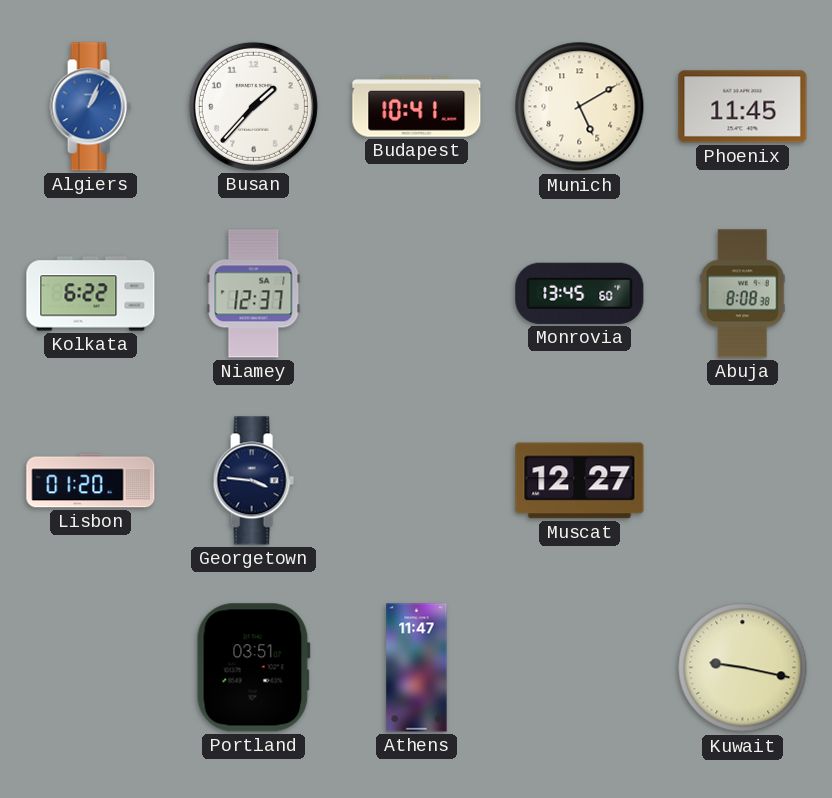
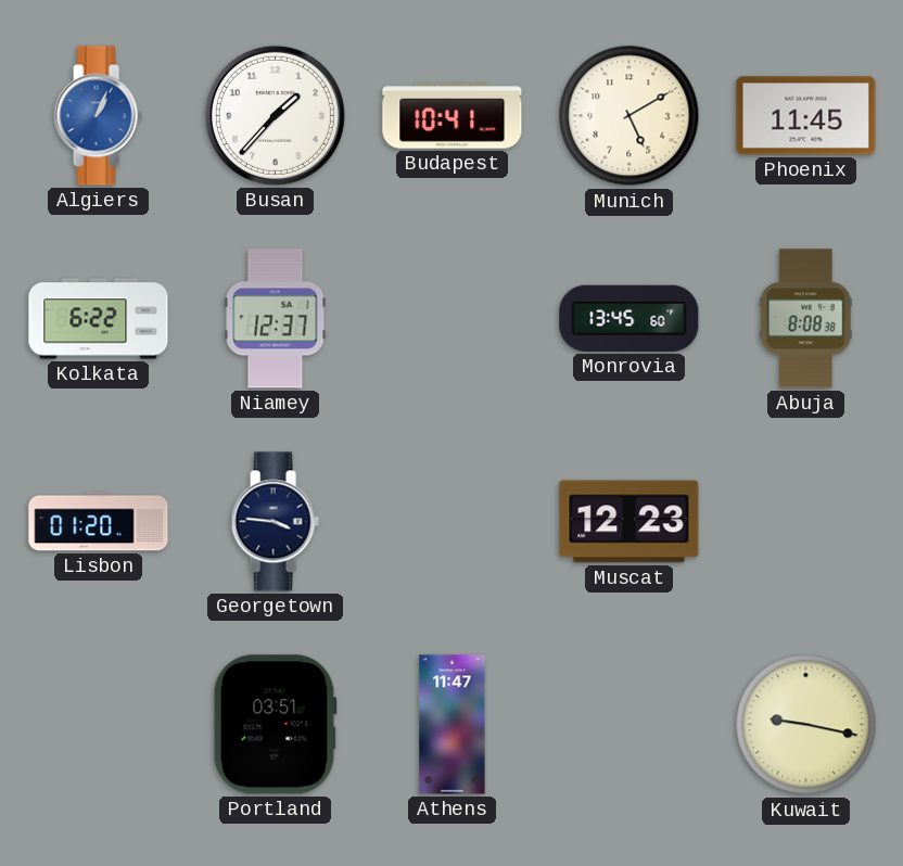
Muscat: 12:27 -> 12:23 (629, 522)
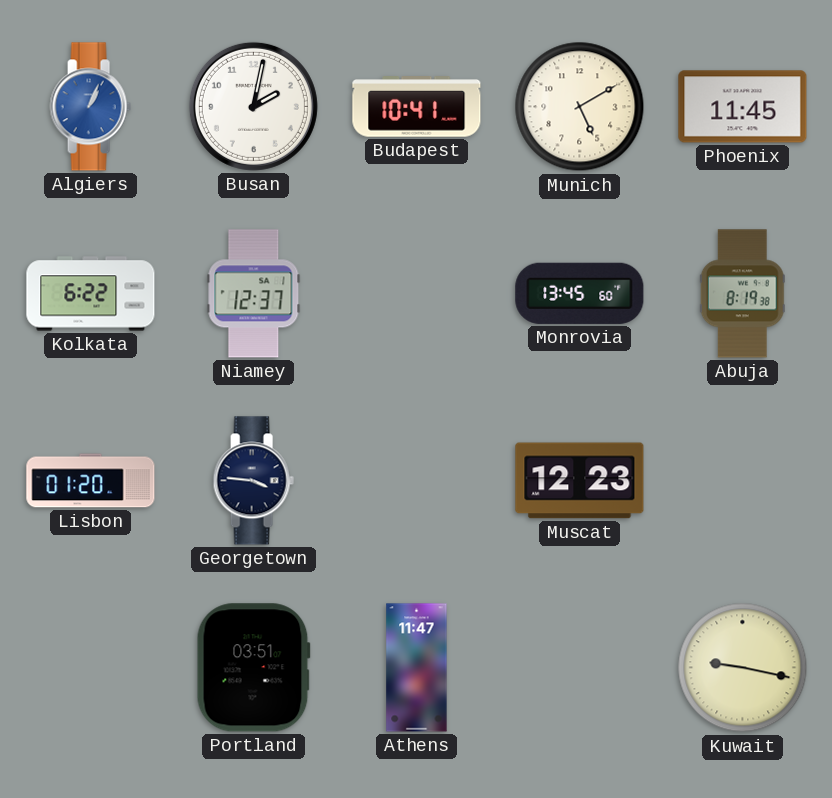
Busan: 1:37 -> 2:02 (253, 106)
Abuja: 8:08 -> 8:19 (742, 294)
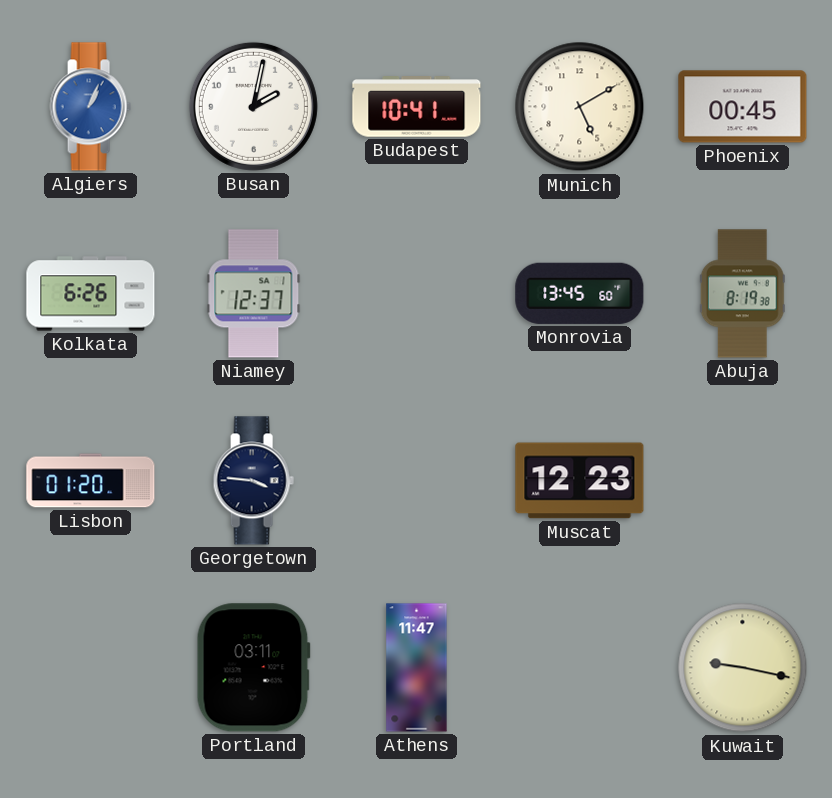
Phoenix: 11:45 -> 00:45 (743, 107)
Kolkata: 6:22 -> 6:26 (91, 294)
Portland: 03:51 -> 03:11 (253, 668)
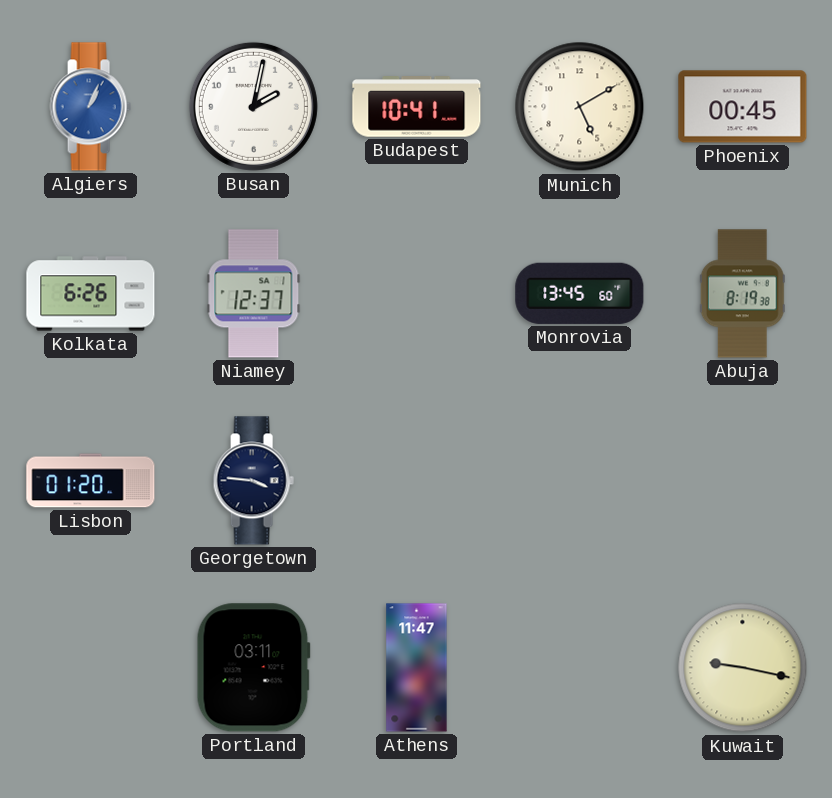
Muscat: 12:23 -> none (580, 481)
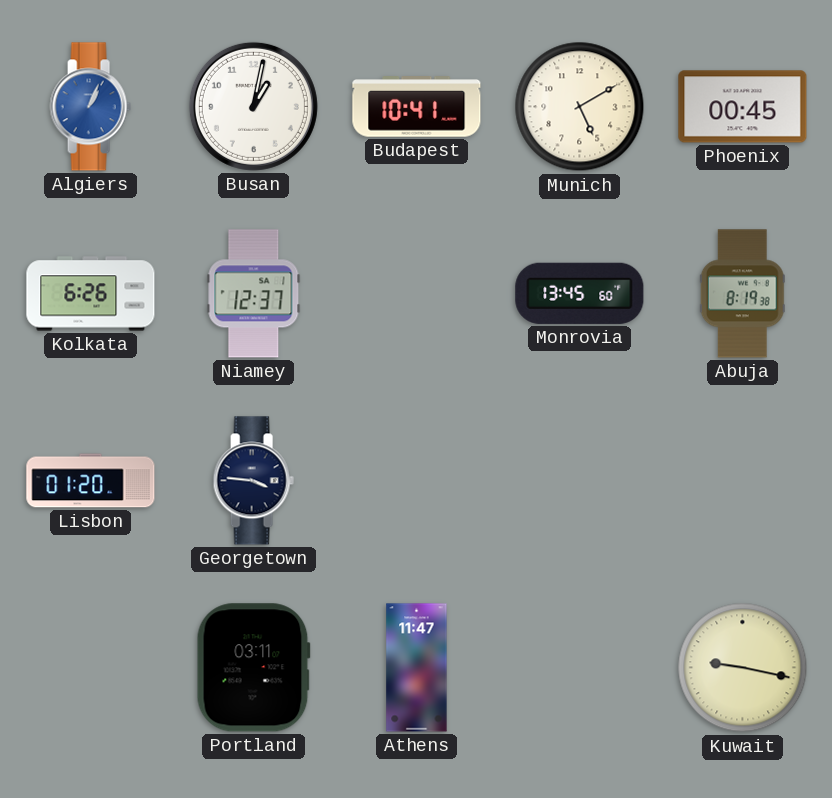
Busan: 2:02 -> 1:02 (253, 106)
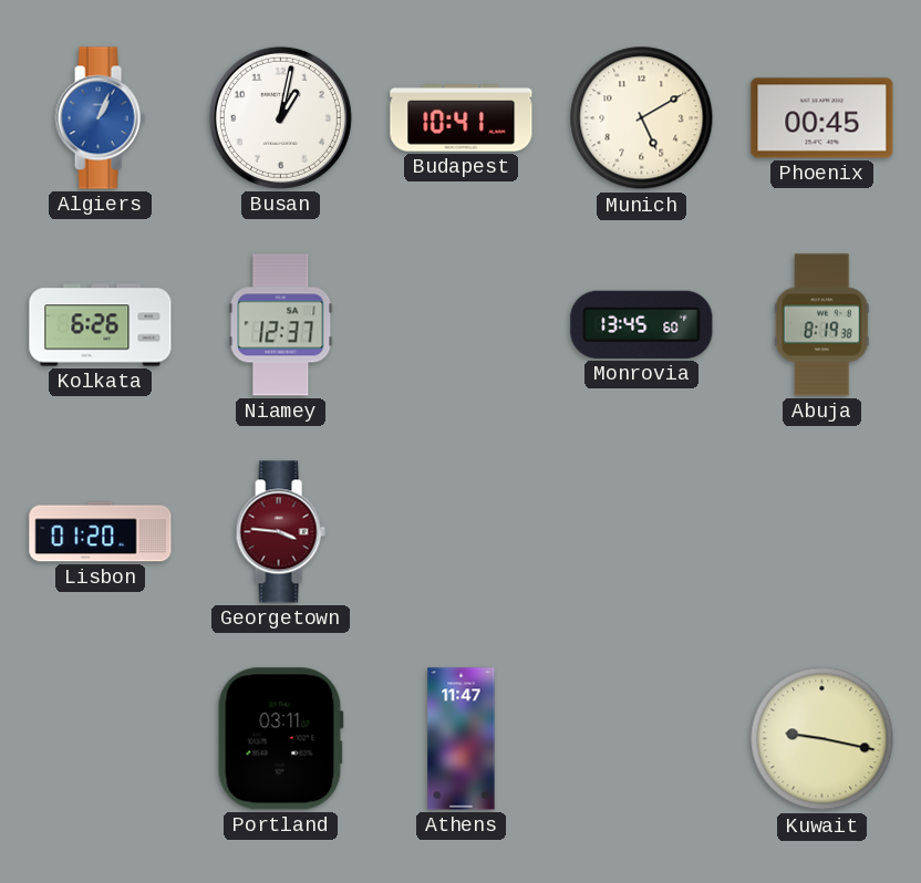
Georgetown dial: navy -> burgundy (280, 532)
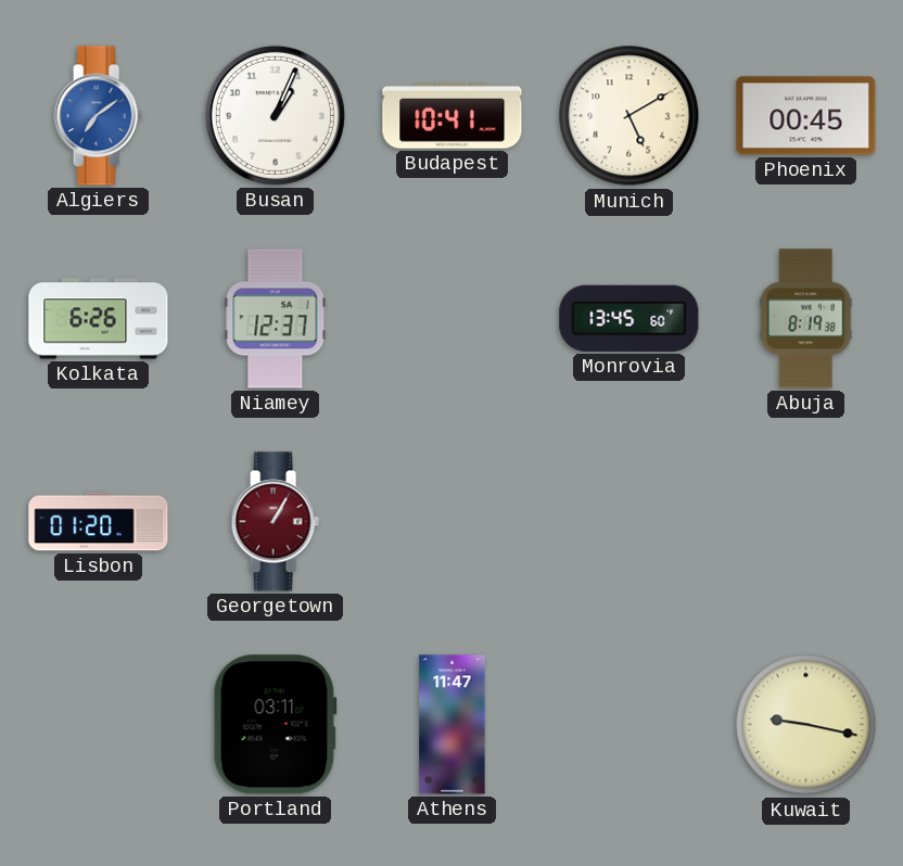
Algiers: 1:04 -> 7:09 (98, 116)
Busan: 1:02 -> 1:04 (275, 115)
Georgetown: 3:46 -> 1:05 (275, 522)
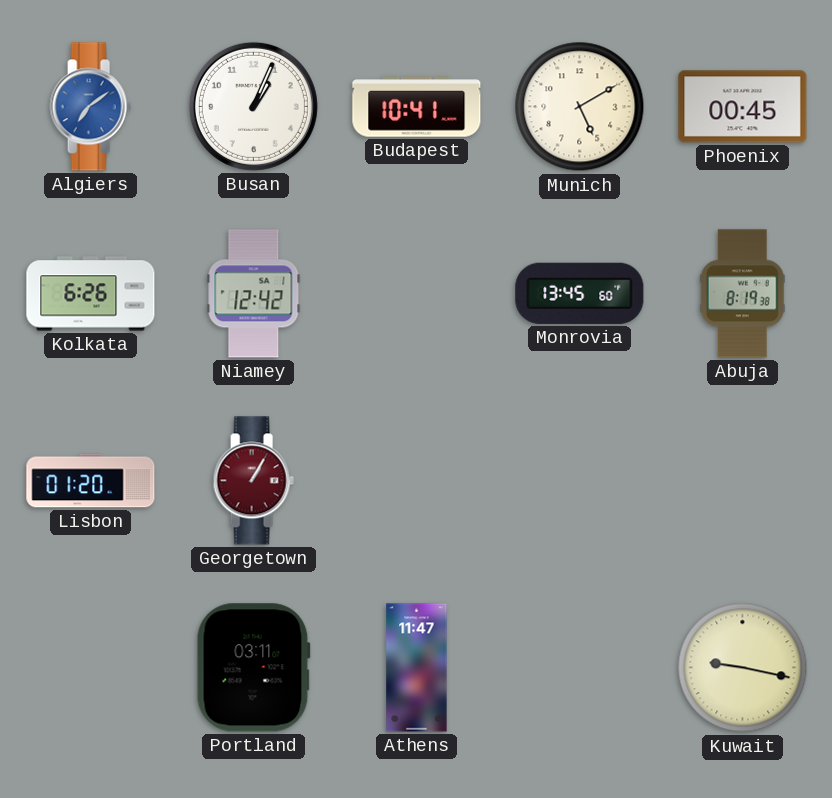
Niamey: 12:37 -> 12:42 (254, 294)
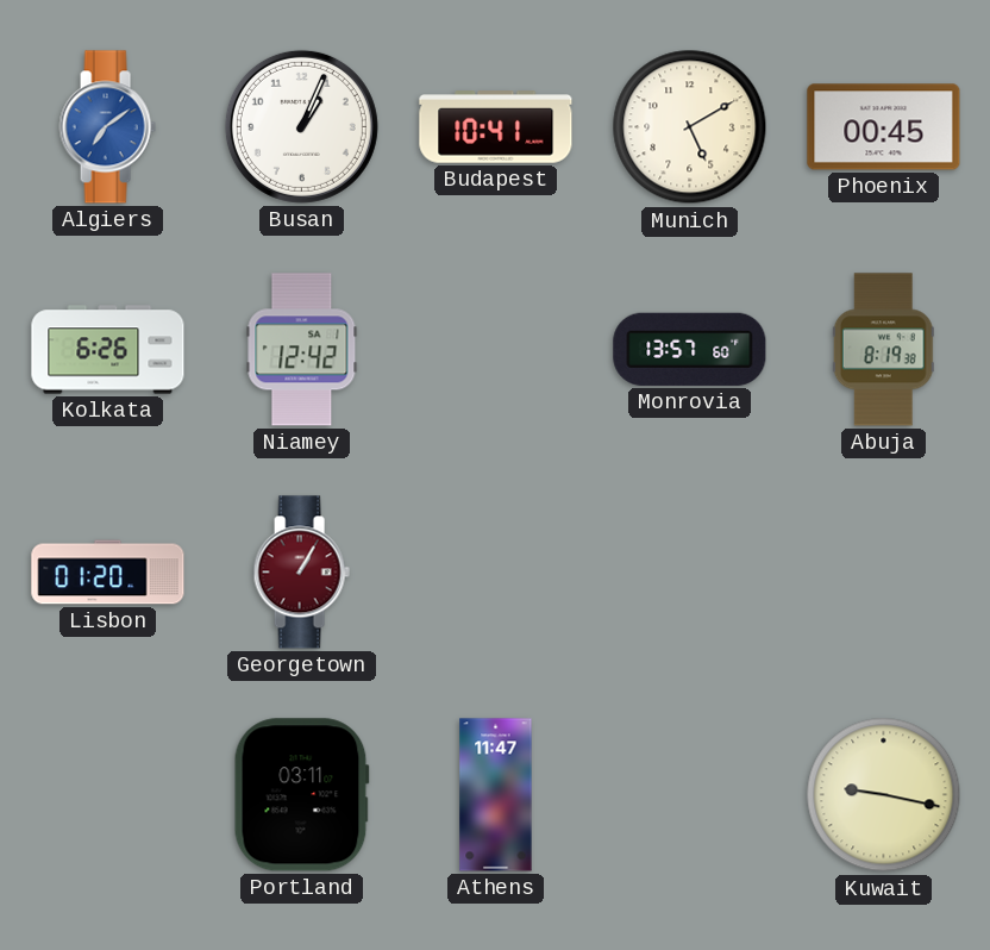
Monrovia: 13:45 -> 13:57 (690, 349)
